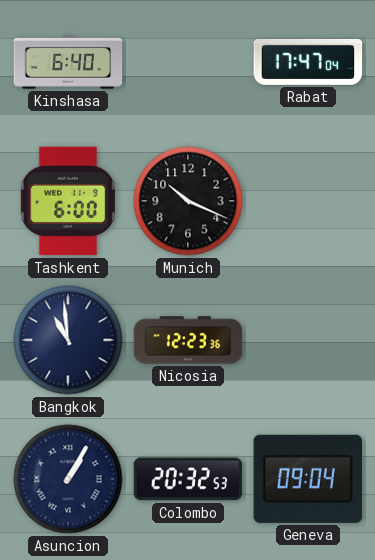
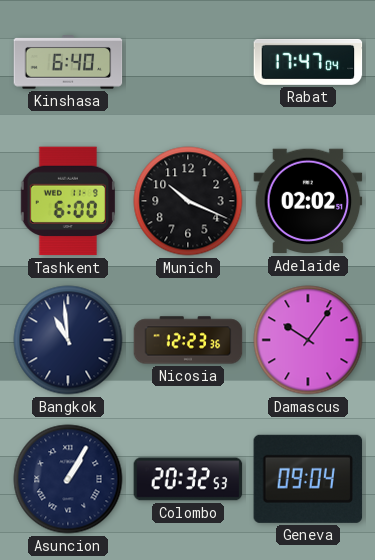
Adelaide: none -> 02:02 (308, 201)
Damascus: none -> 10:06 (308, 340)
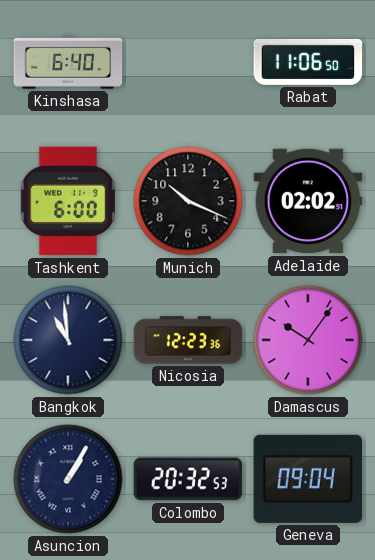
Rabat: 17:47 -> 11:06 (308, 62)
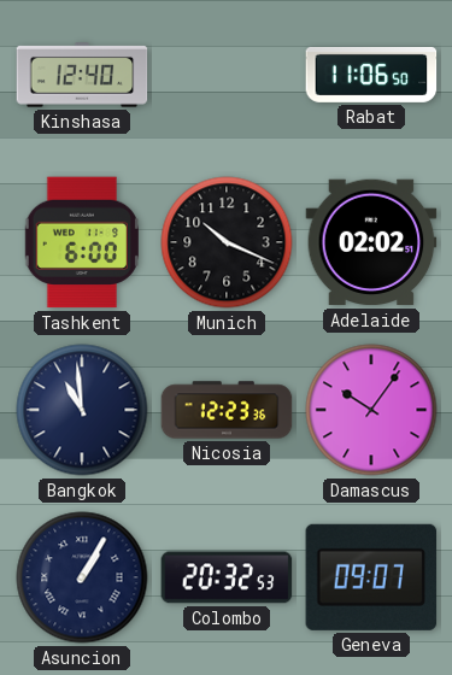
Kinshasa: 6:40 -> 12:40 (82, 75)
Geneva: 09:04 -> 09:07 (371, 577)
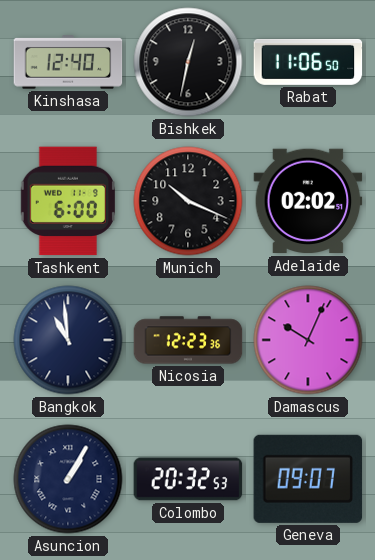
Bishkek: none -> 12:32 (188, 62)
Damascus: 10:06 -> 10:04 (308, 340)
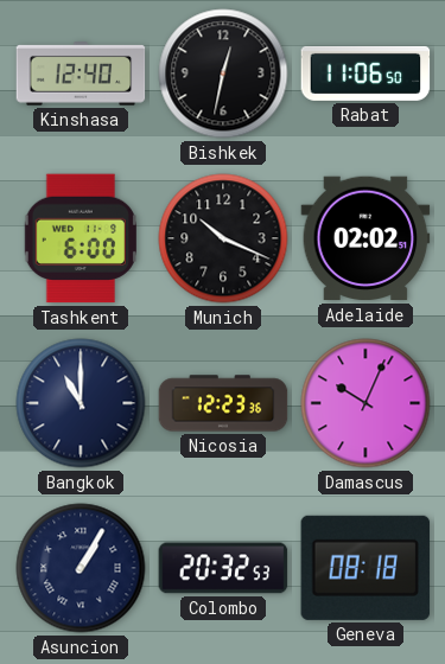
Bangkok: 10:59 -> 11:00 (81, 403)
Geneva: 09:07 -> 08:18 (365, 568)
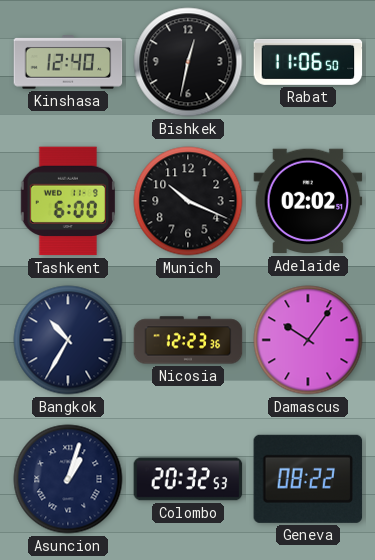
Bangkok: 11:00 -> 10:35 (68, 340)
Damascus: 10:04 -> 10:06 (308, 340)
Asuncion: 1:05 -> 1:03 (68, 479)
Geneva: 08:18 -> 08:22 (308, 479)
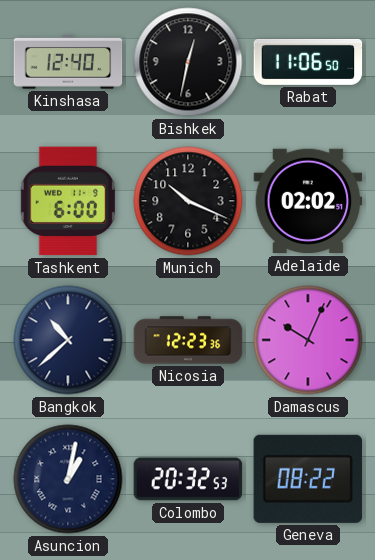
Bangkok: 10:35 -> 10:38 (68, 340)
Damascus: 10:06 -> 10:04 (308, 340)
Asuncion: 1:03 -> 1:02 (68, 479)
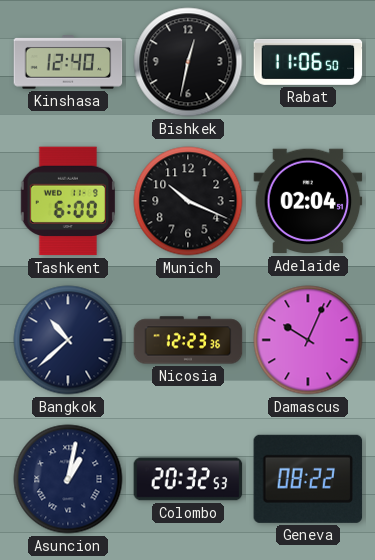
Adelaide: 02:02 -> 02:04 (308, 201)
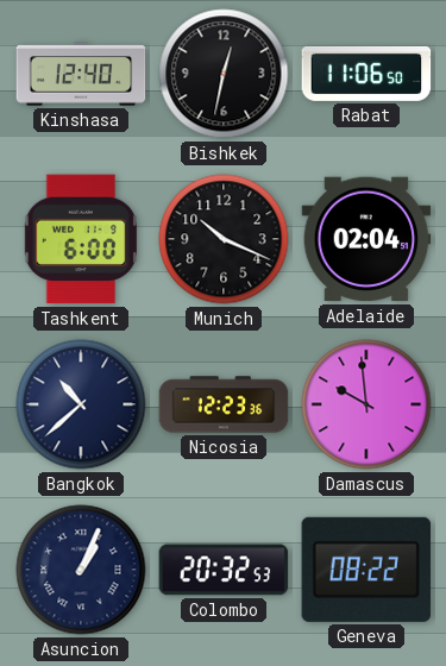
Damascus: 10:04 -> 9:59 (366, 404)
Asuncion: 1:02 -> 1:04 (81, 570)
